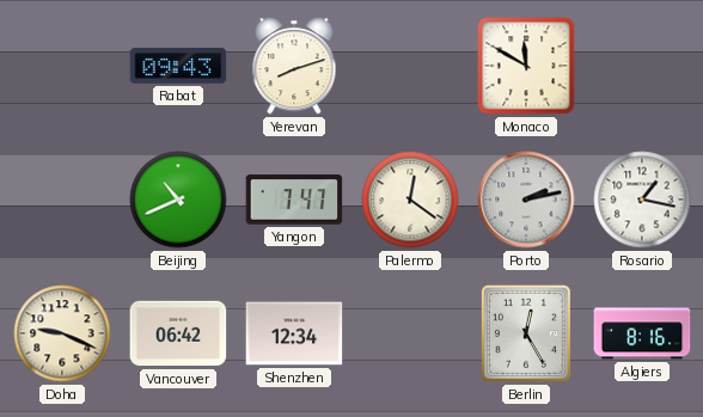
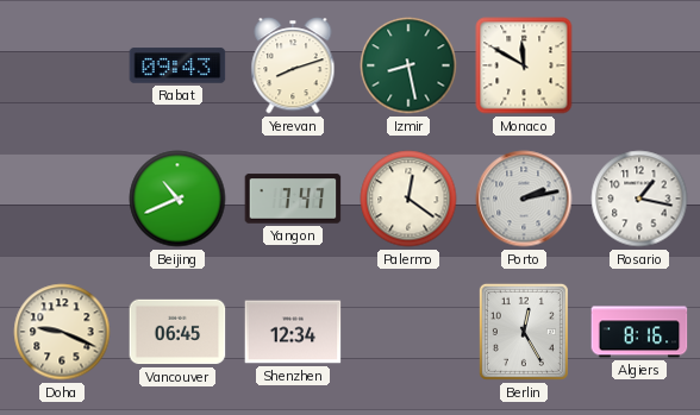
Izmir: none -> 8:28 (408, 65)
Vancouver: 06:42 -> 06:45 (177, 332)
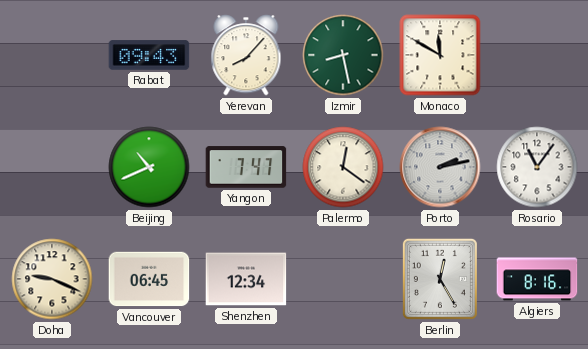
Yerevan: 8:12 -> 8:07 (246, 55)
Rosario: 1:17 -> 11:06 (537, 167)
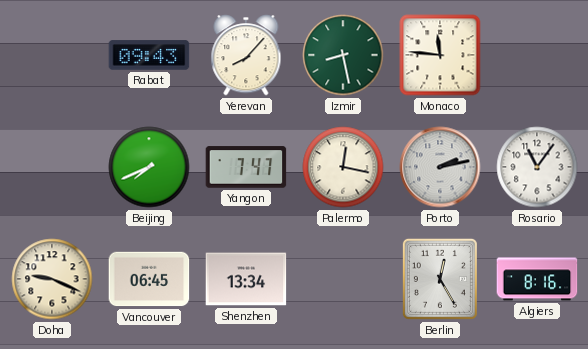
Monaco: 11:50 -> 11:46 (440, 55)
Beijing: 10:41 -> 7:41 (149, 167)
Palermo: 12:21 -> 12:17 (343, 167)
Shenzhen: 12:34 -> 13:34 (246, 279)
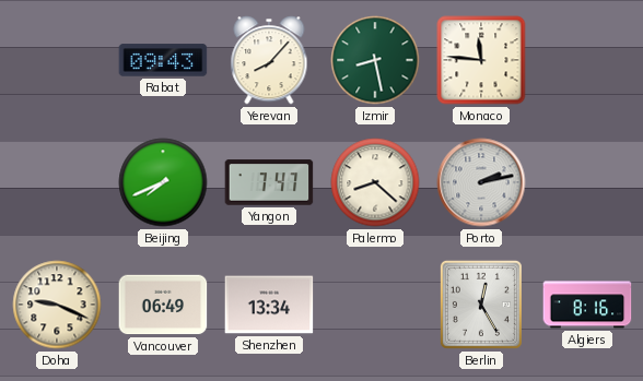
Palermo: 12:17 -> 8:22 (375, 182)
Rosario: 11:06 -> none (537, 167)
Vancouver: 06:45 -> 06:49 (163, 305)
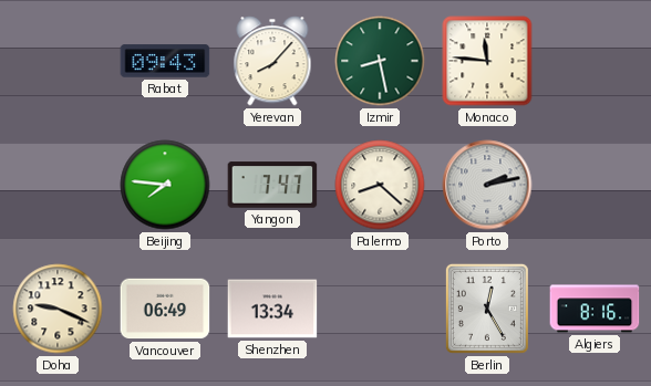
Beijing: 7:41 -> 7:46 (165, 185)
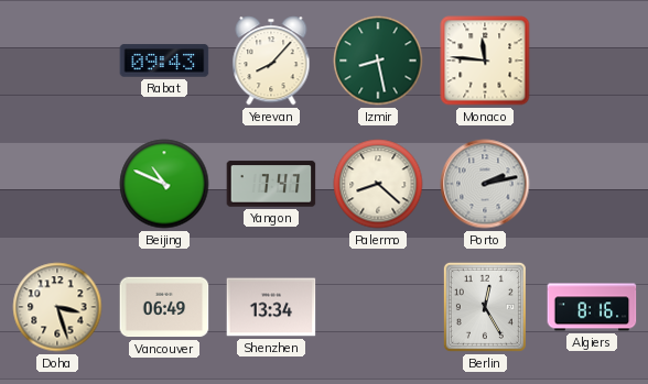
Beijing: 7:46 -> 10:49 (164, 184)
Doha: 9:19 -> 3:27 (57, 307)
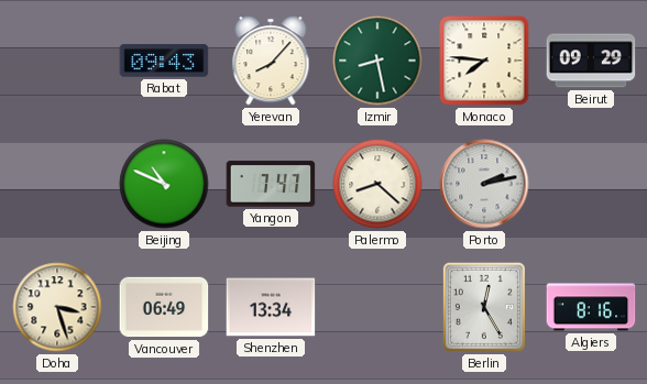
Monaco: 11:46 -> 7:46 (484, 61)
Beirut: none -> 09:29 (591, 61)
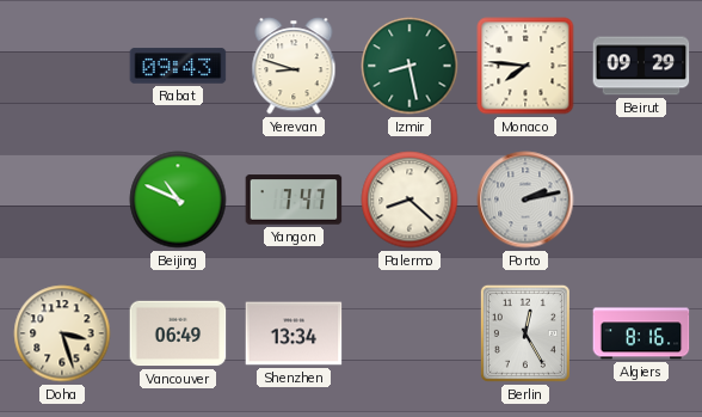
Yerevan: 8:07 -> 8:48 (294, 66)
